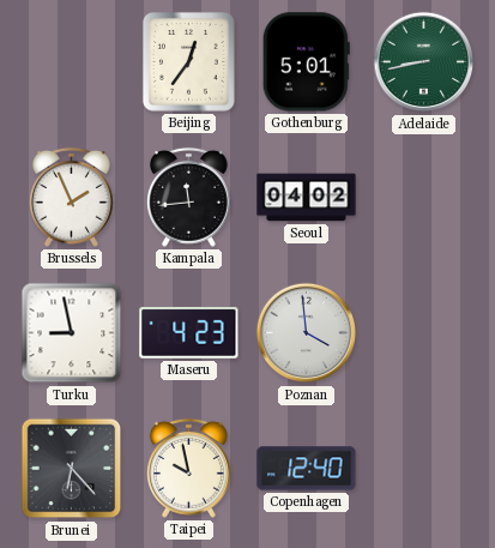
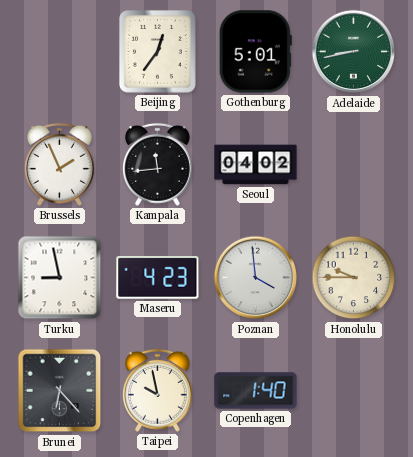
Honolulu: none -> 9:45 (354, 278)
Copenhagen: 12:40 -> 1:40 (256, 391)
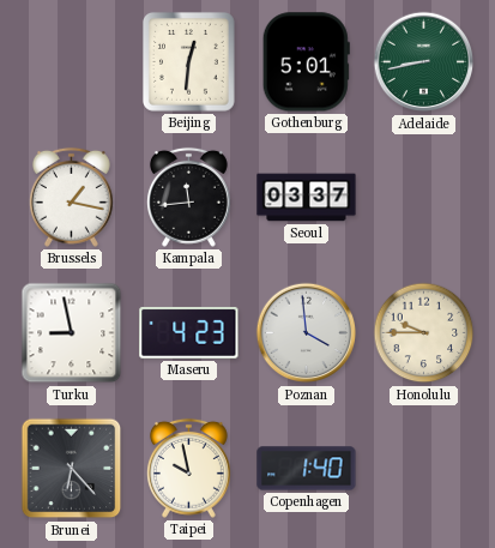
Beijing: 12:36 -> 12:31 (188, 62)
Brussels: 1:56 -> 1:17 (71, 197)
Seoul: 04:02 -> 03:37 (307, 198)
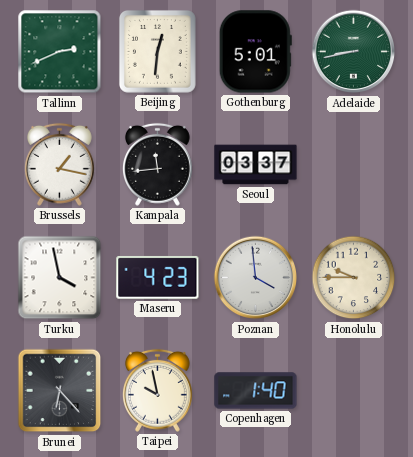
Tallinn: none -> 2:41 (60, 52)
Turku: 8:58 -> 3:58 (60, 278)
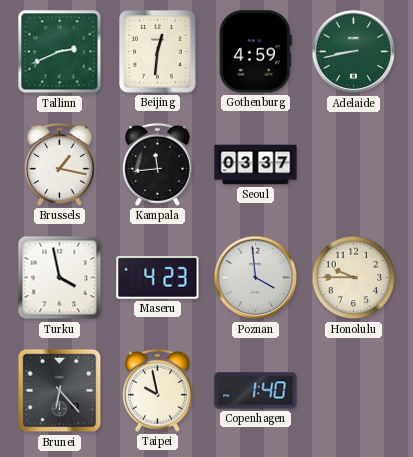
Gothenburg: 5:01 -> 4:59 (255, 52)
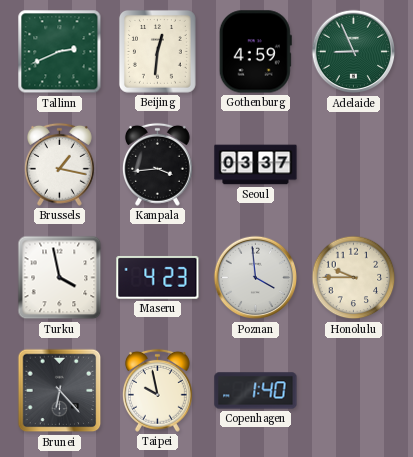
Adelaide: 8:43 -> 8:56 (354, 52)
Kampala: 11:44 -> 3:44 (157, 164)
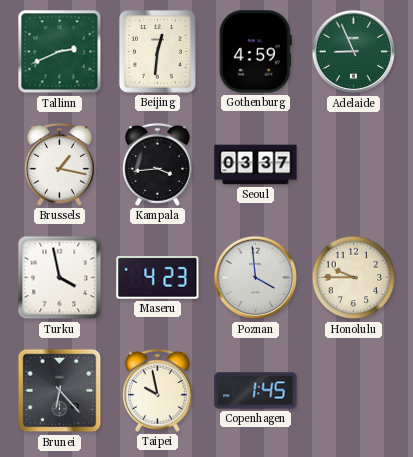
Copenhagen: 1:40 -> 1:45 (256, 391)
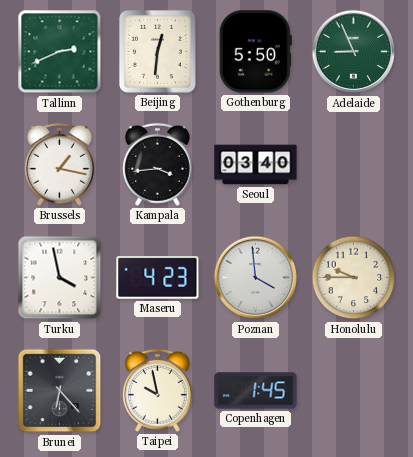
Gothenburg: 4:59 -> 5:50 (255, 52)
Seoul: 03:37 -> 03:40 (256, 165)
